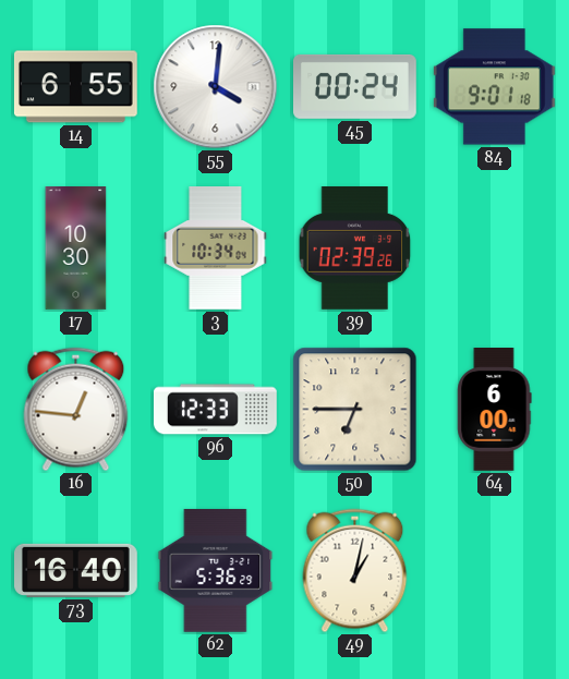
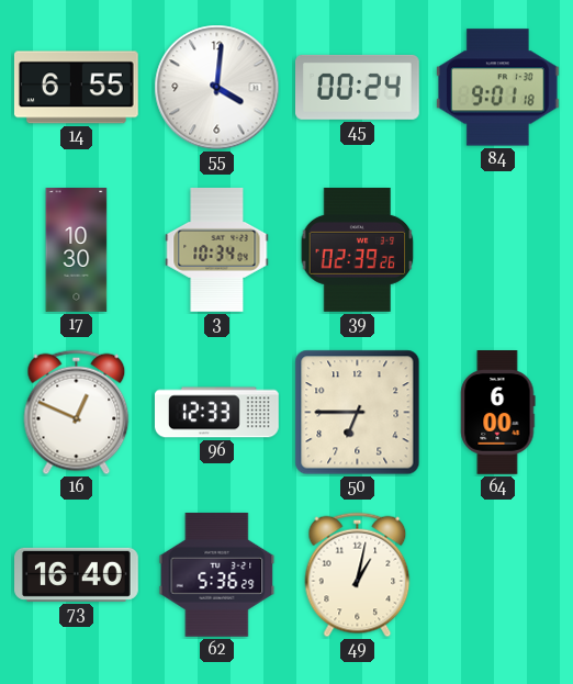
16: 12:46 -> 12:49 (77, 413)
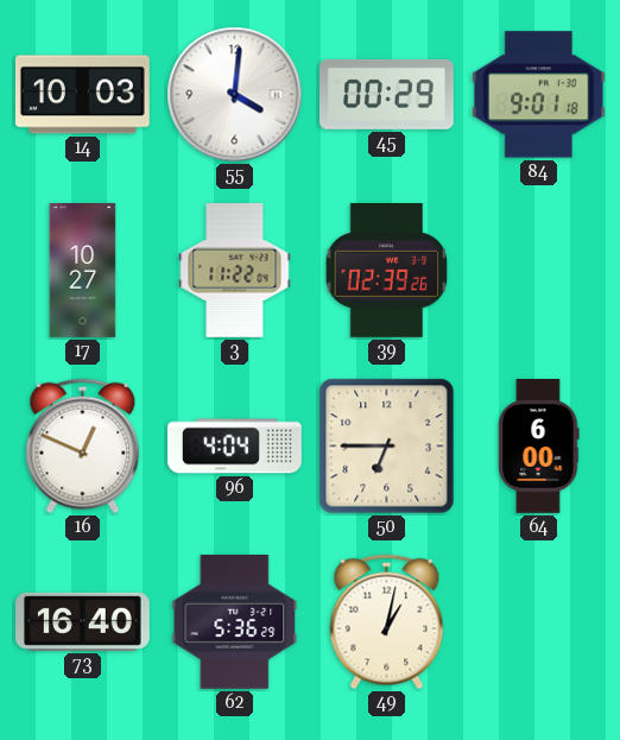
14: 6:55 -> 10:03 (82, 95)
45: 00:24 -> 00:29 (387, 94)
17: 10:30 -> 10:27 (83, 271)
3: 10:34 -> 11:22 (235, 271)
96: 12:33 -> 4:04 (235, 447)
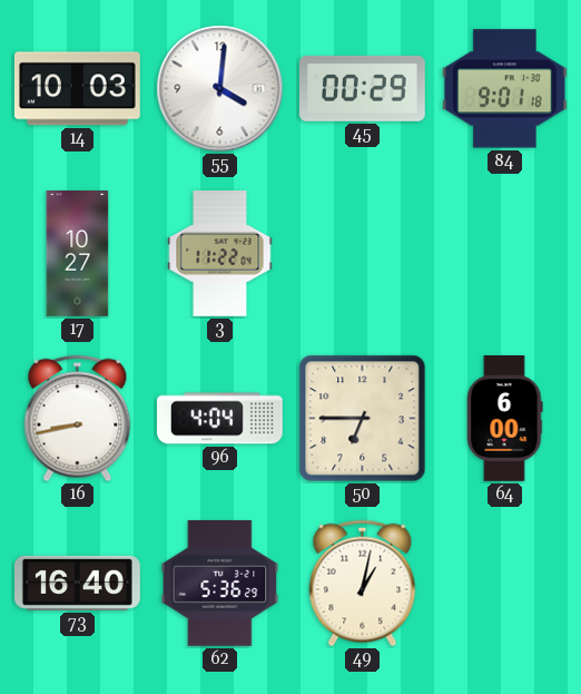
39: 02:39 -> none (387, 271)
16: 12:49 -> 8:43 (78, 419)
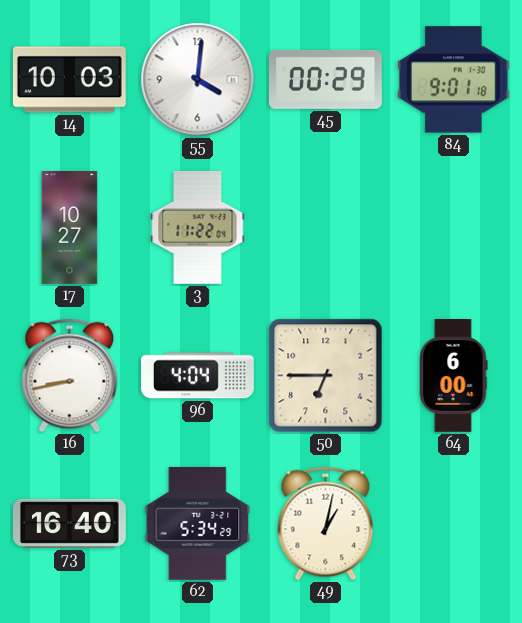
62: 5:36 -> 5:34 (198, 523)
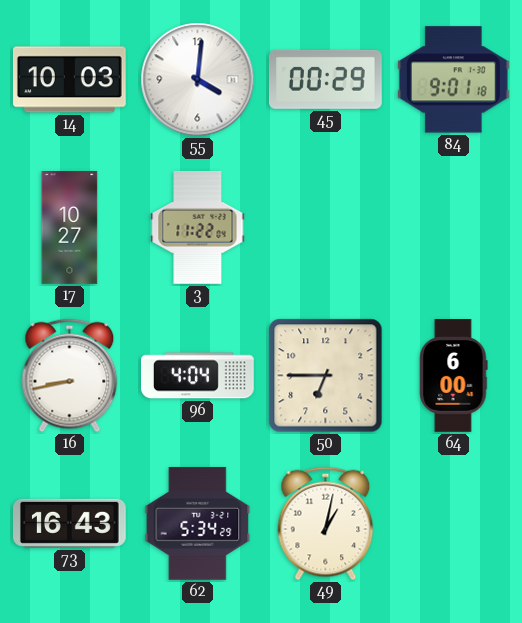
73: 16:40 -> 16:43 (70, 523)
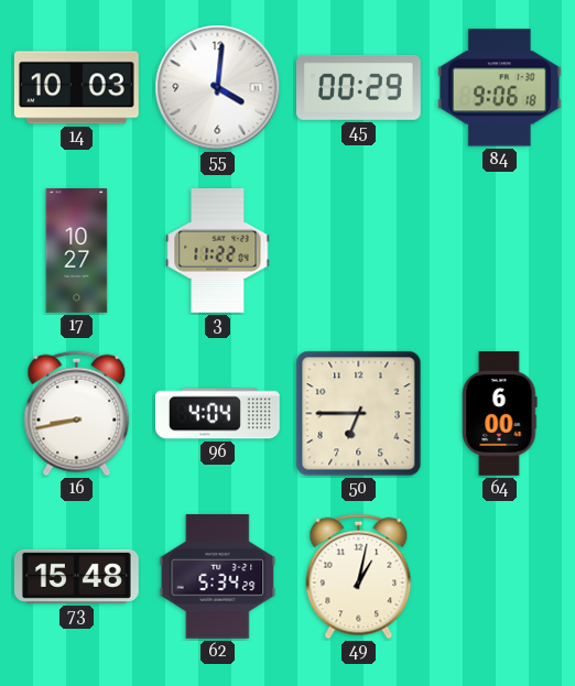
84: 9:01 -> 9:06 (499, 88)
73: 16:43 -> 15:48 (77, 576)
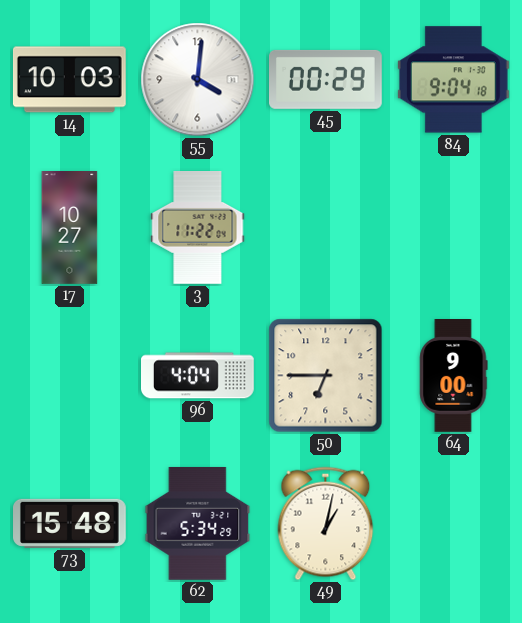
84: 9:06 -> 9:04 (453, 80)
16: 8:43 -> none (77, 414)
64: 6:00 -> 9:00 (454, 376)
